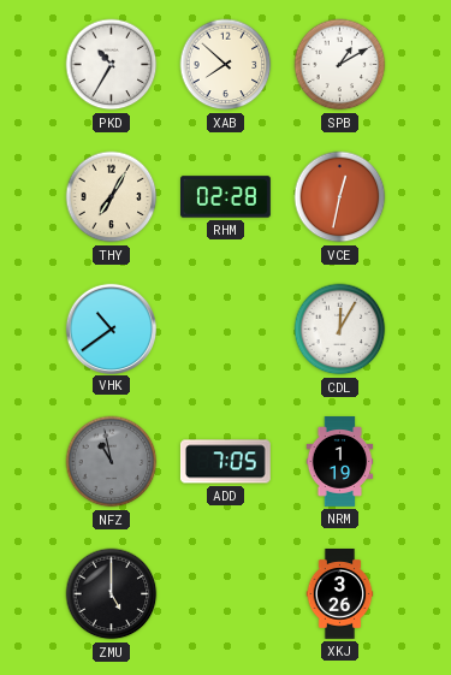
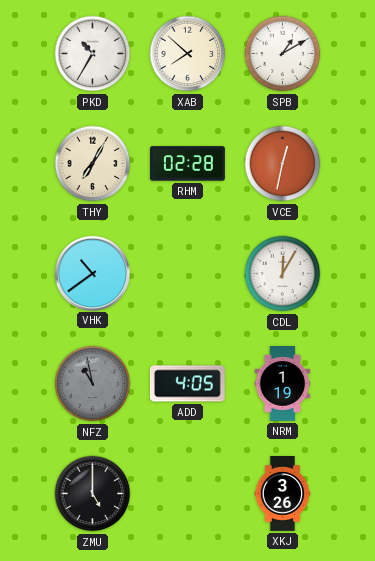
ADD: 7:05 -> 4:05 (187, 384)
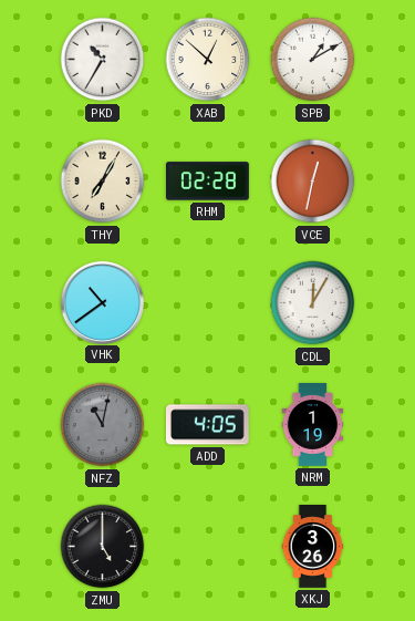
XAB: 7:52 -> 12:52 (208, 60)
NFZ: 10:58 -> 11:02 (103, 425)
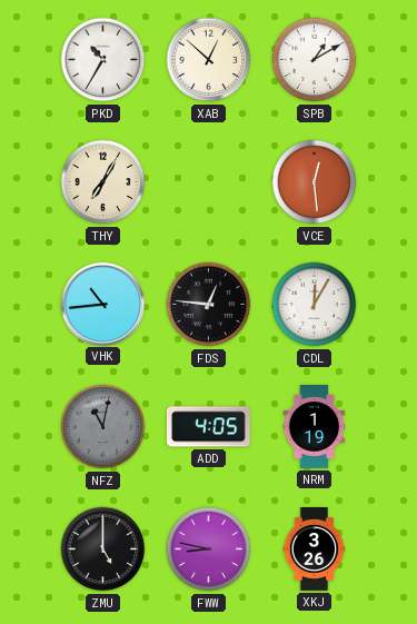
RHM: 02:28 -> none (208, 182)
VCE: 12:32 -> 12:29 (315, 182)
VHK: 10:39 -> 10:44 (102, 304)
FDS: none -> 12:46 (209, 305)
FWW: none -> 8:47 (209, 549)
